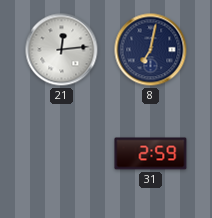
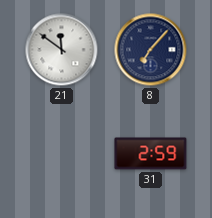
21: 12:14 -> 11:51 (62, 50)
8: 7:02 -> 7:07 (151, 50)
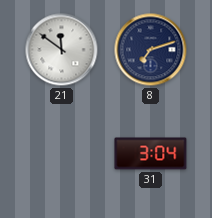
8: 7:07 -> 7:12 (151, 50)
31: 2:59 -> 3:04 (151, 154)
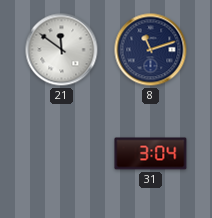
8: 7:12 -> 11:12 (151, 50)
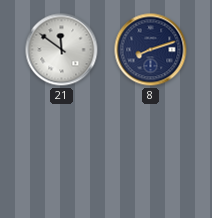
8: 11:12 -> 8:12 (151, 50)
31: 3:04 -> none (151, 154)
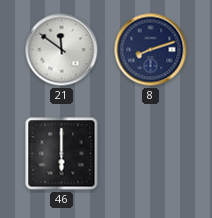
46: none -> 6:00 (62, 154)
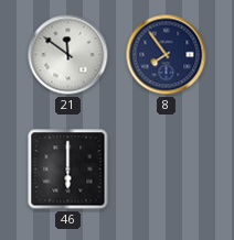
8: 8:12 -> 7:54 (167, 55)
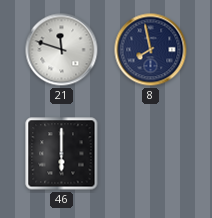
21: 11:51 -> 11:48 (62, 50)
8: 7:54 -> 7:58 (151, 50)
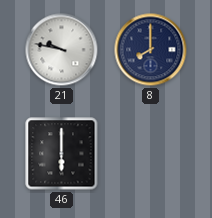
21: 11:48 -> 9:47 (62, 50)
8: 7:58 -> 8:00 (151, 50)
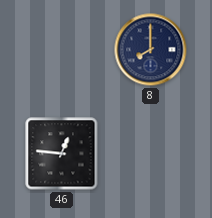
21: 9:47 -> none (62, 50)
46: 6:00 -> 12:46 (62, 154)
